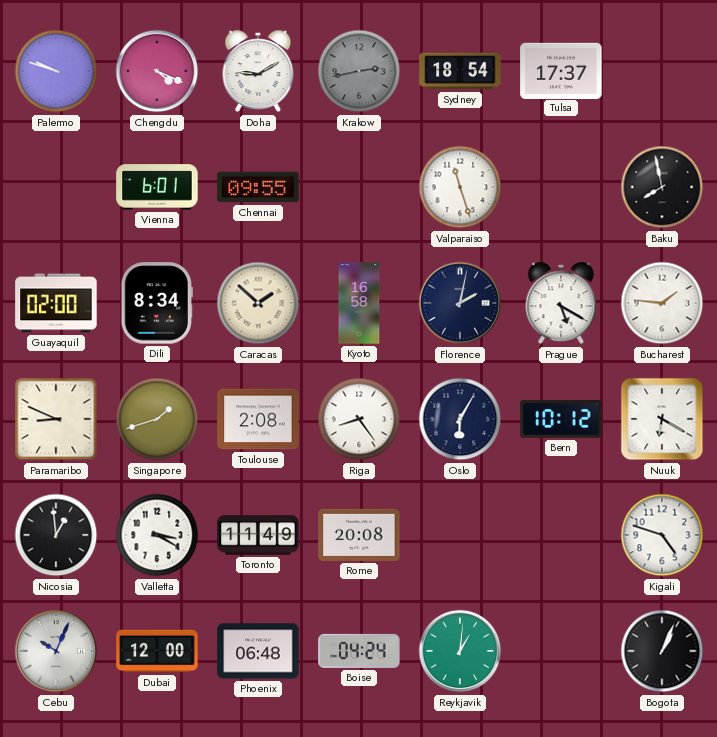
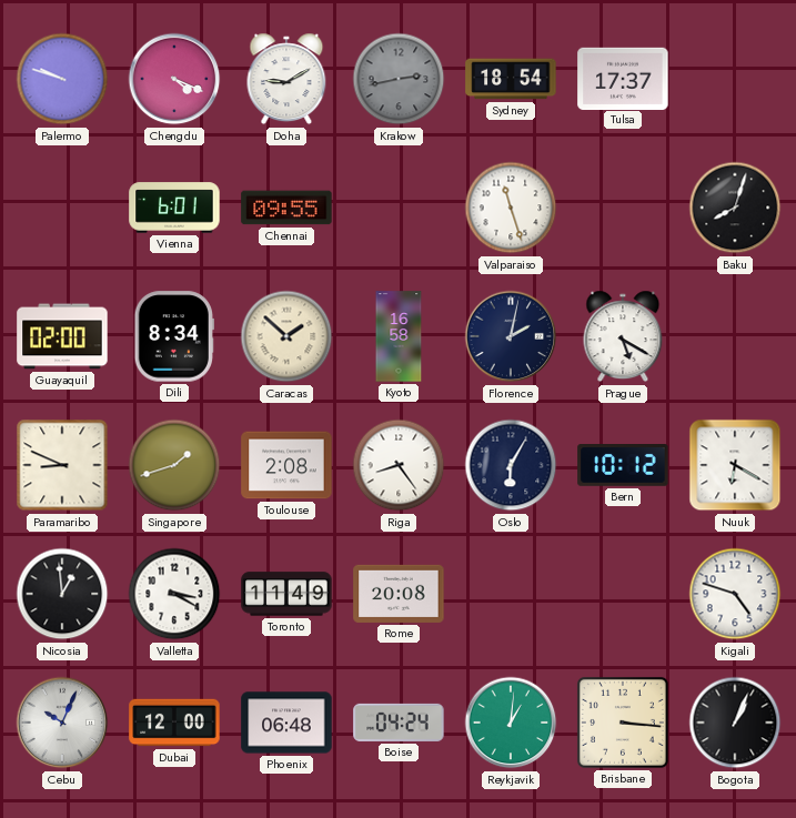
Baku: 7:58 -> 8:03 (735, 208)
Bucharest: 1:46 -> none (662, 303)
Brisbane: none -> 3:16 (623, 723)
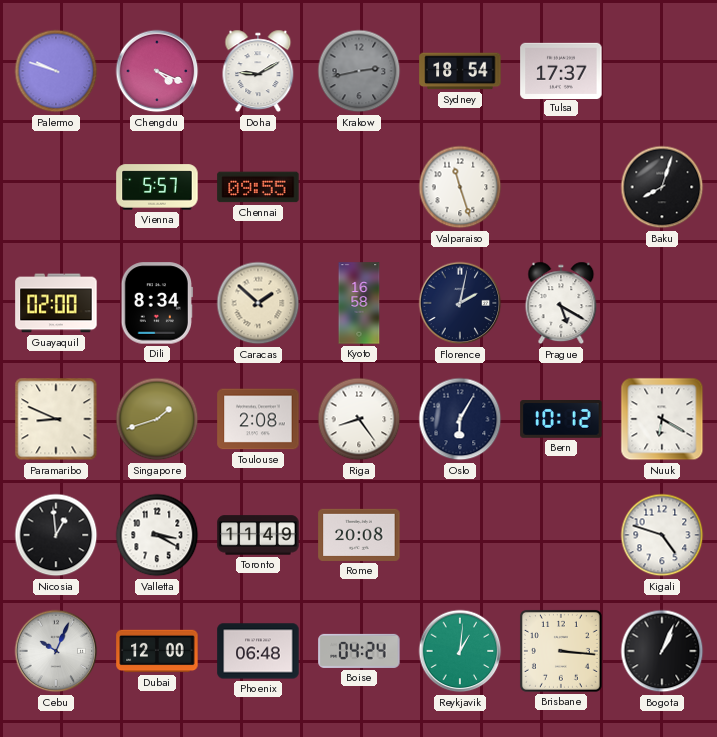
Vienna: 6:01 -> 5:57 (157, 187)
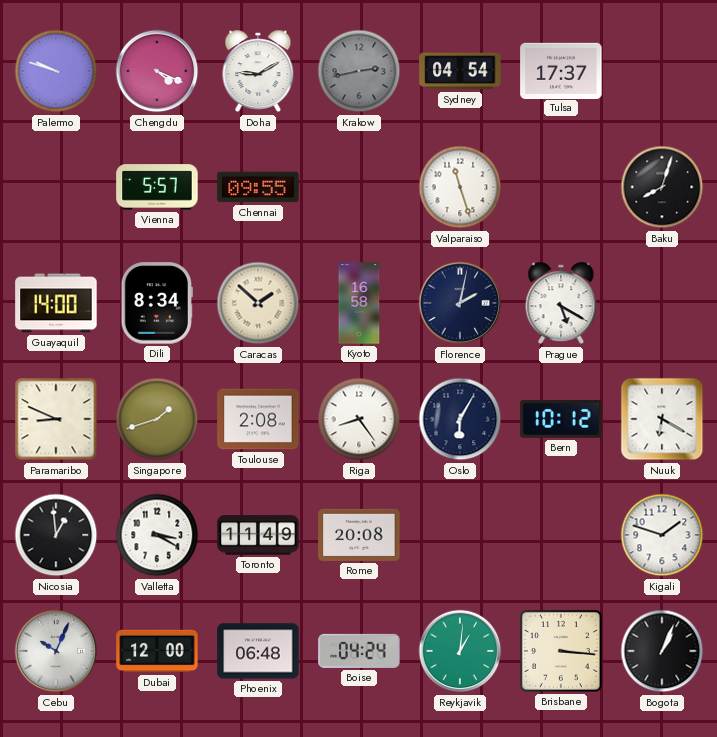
Sydney: 18:54 -> 04:54 (460, 71)
Guayaquil: 02:00 -> 14:00 (56, 303)
Kigali: 4:48 -> 1:48 (662, 535)
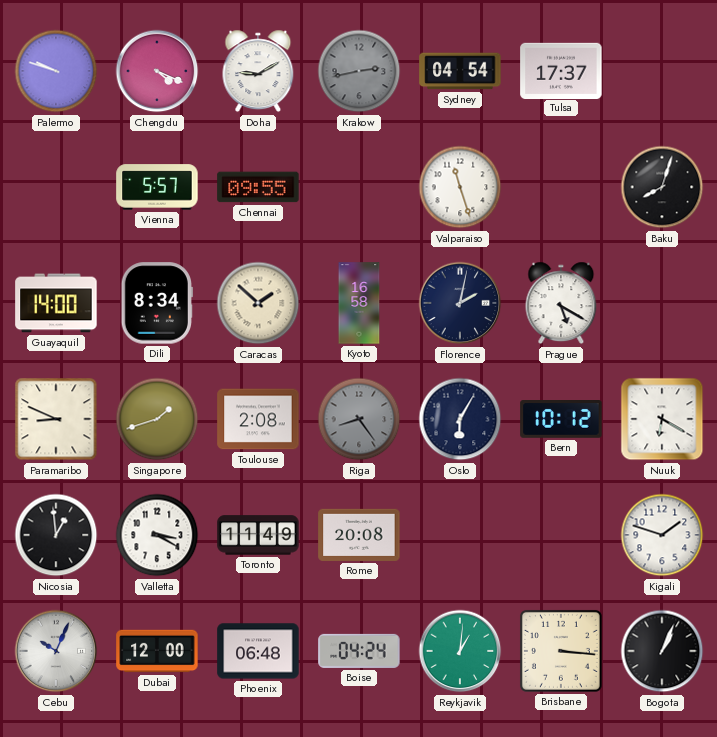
Riga dial: white -> grey (359, 419)
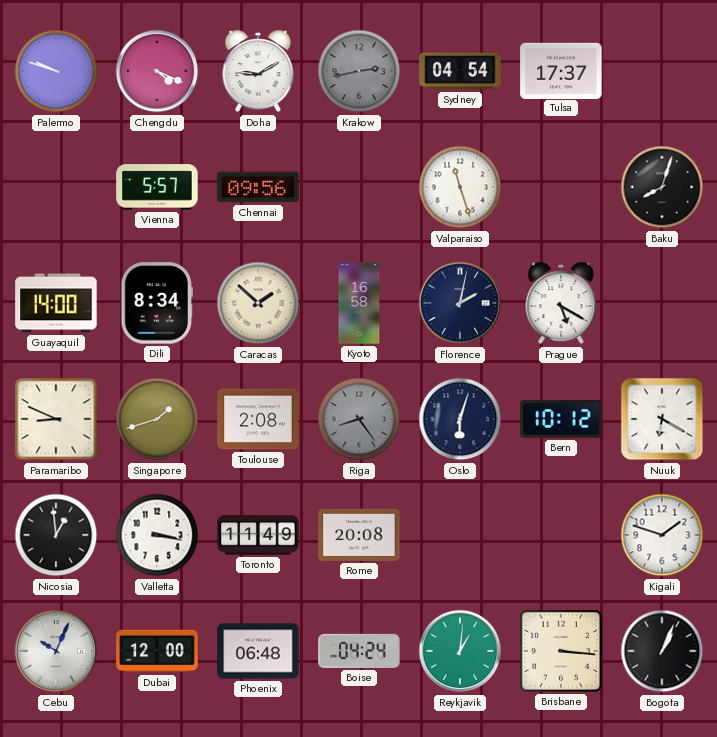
Chennai: 09:55 -> 09:56 (258, 187)
Oslo: 6:05 -> 6:03 (460, 419)
Valletta: 3:20 -> 3:17 (157, 535)
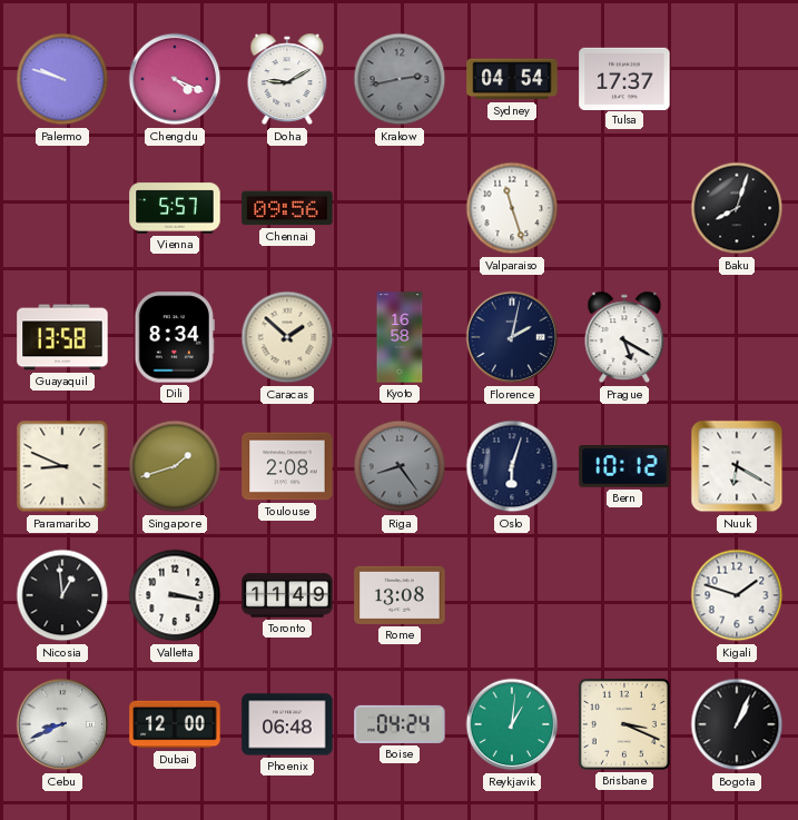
Guayaquil: 14:00 -> 13:58 (62, 337)
Rome: 20:08 -> 13:08 (400, 595)
Cebu: 10:04 -> 8:41 (62, 724)
Brisbane: 3:16 -> 3:19 (624, 724)
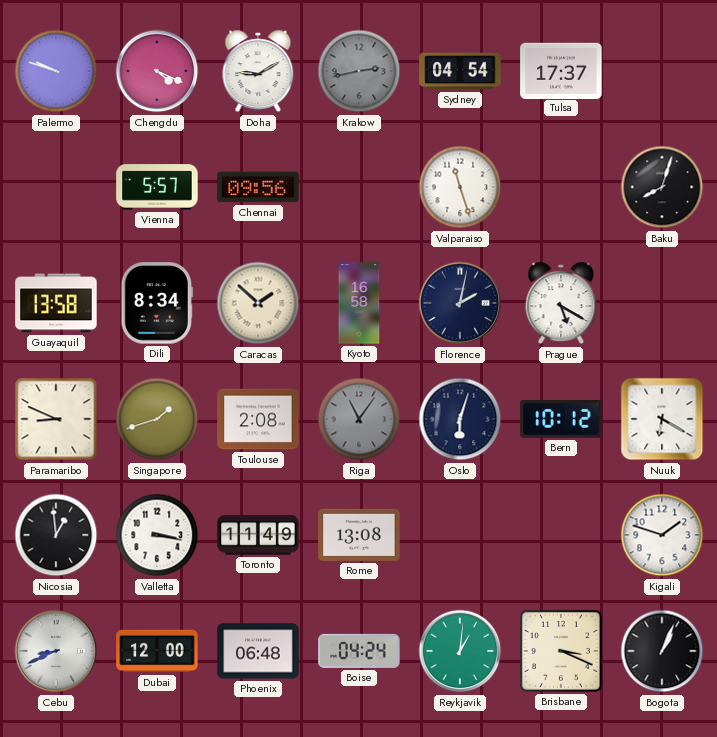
Riga: 8:24 -> 11:06 (359, 419)
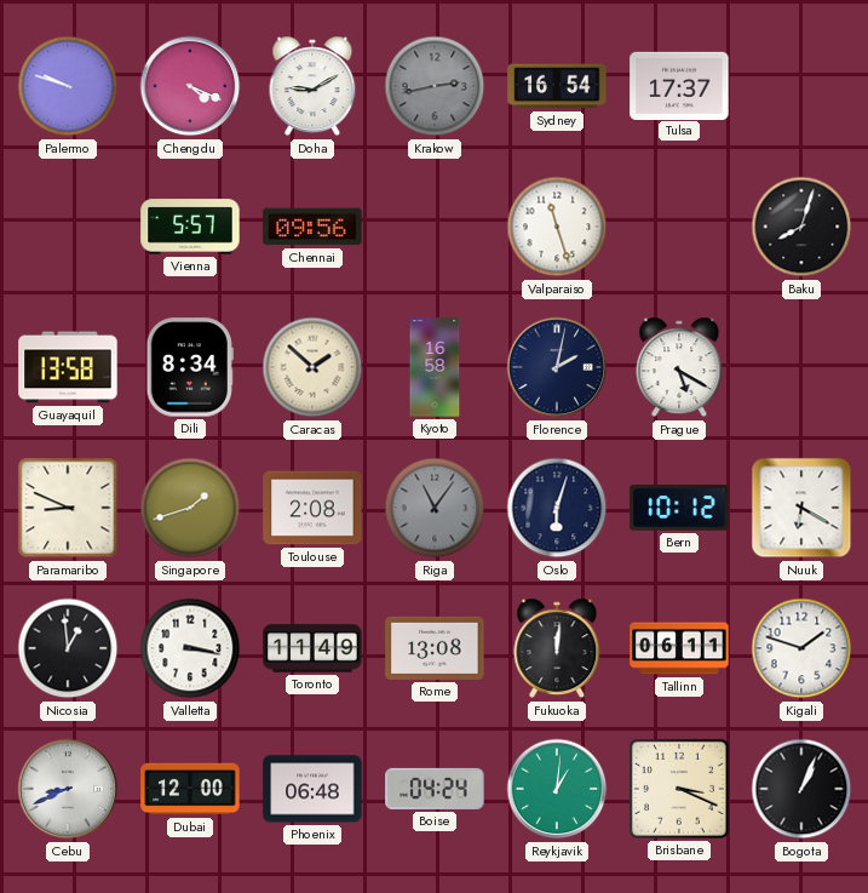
Sydney: 04:54 -> 16:54 (557, 86)
Fukuoka: none -> 12:01 (557, 648)
Tallinn: none -> 06:11 (679, 648)
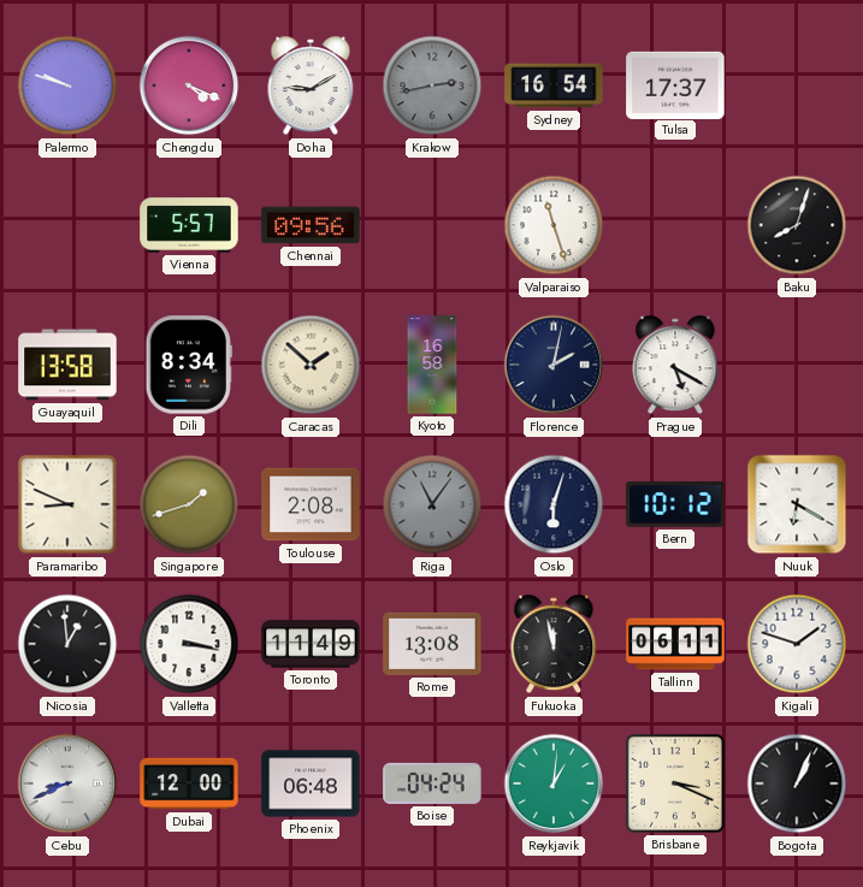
Fukuoka: 12:01 -> 11:58 (554, 644)
